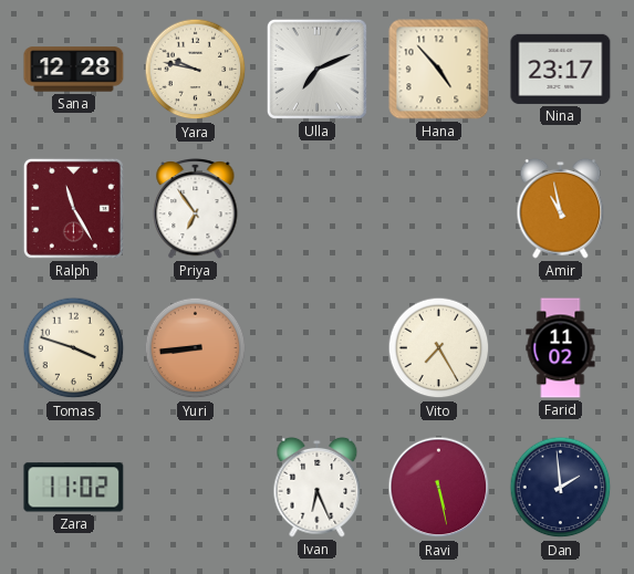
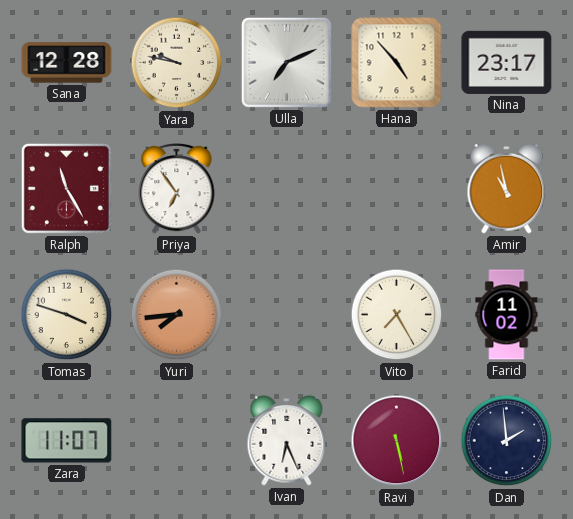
Yuri: 8:44 -> 7:44 (177, 315)
Zara: 11:02 -> 11:07 (67, 441)
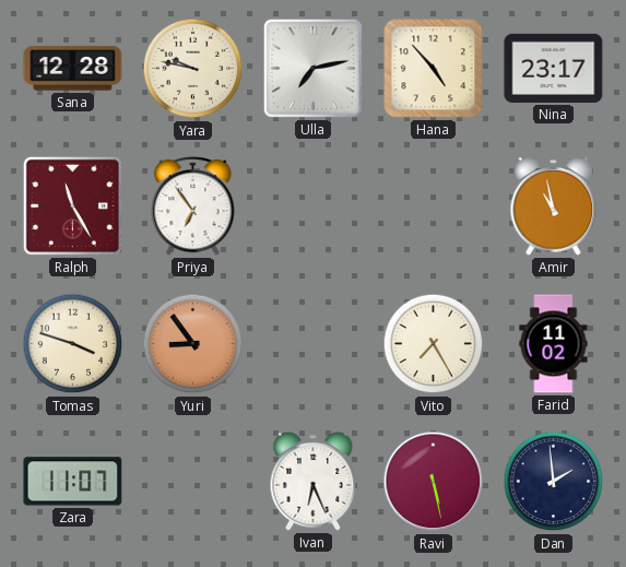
Ulla: 7:11 -> 7:13 (312, 68)
Yuri: 7:44 -> 8:54 (193, 344)
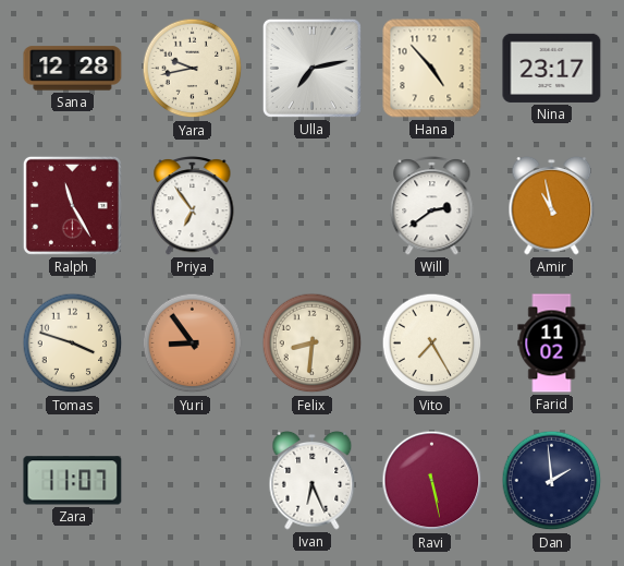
Yara: 9:47 -> 9:43 (193, 69)
Will: none -> 2:39 (432, 206)
Felix: none -> 8:31 (313, 344)
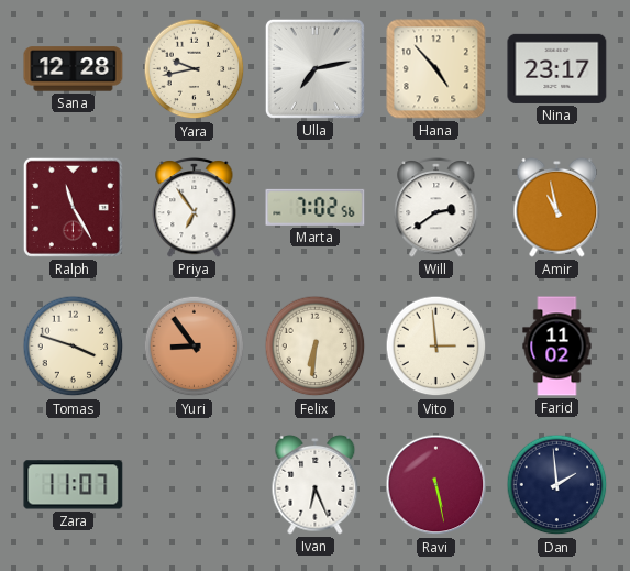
Marta: none -> 7:02 (316, 207)
Felix: 8:31 -> 6:31 (316, 347)
Vito: 7:25 -> 2:59 (436, 347)
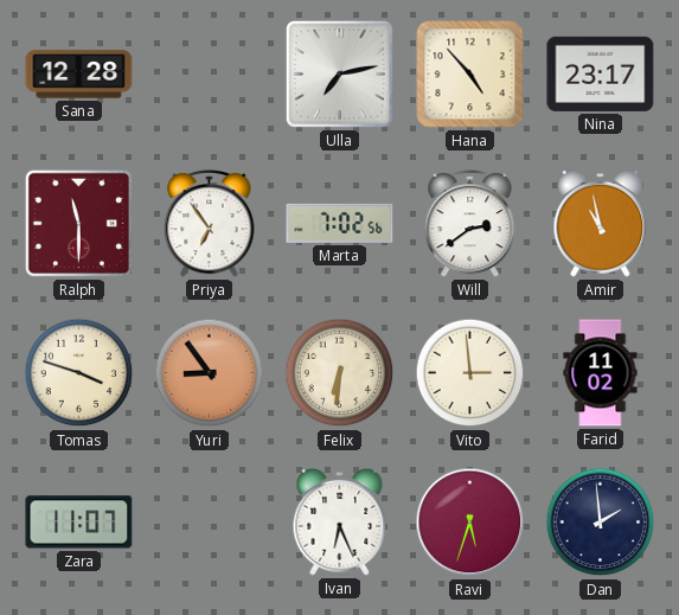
Yara: 9:43 -> none (195, 69)
Ralph: 11:25 -> 11:30 (78, 223)
Ravi: 5:28 -> 5:33 (470, 523)
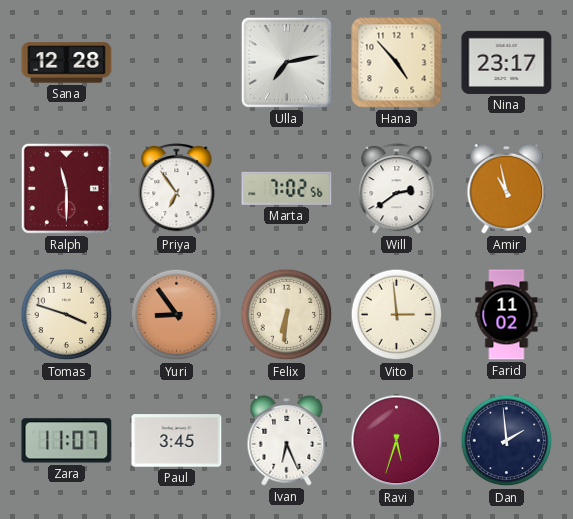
Paul: none -> 3:45 (177, 441)
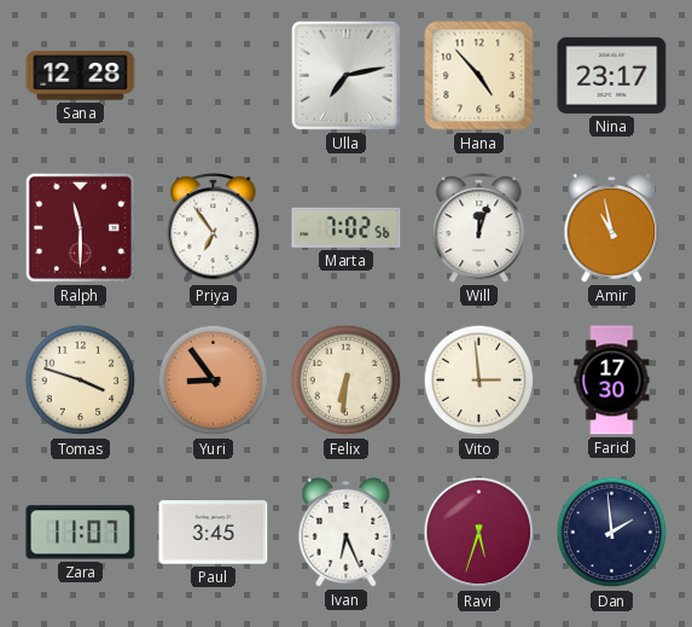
Will: 2:39 -> 12:03 (479, 228)
Farid: 11:02 -> 17:30 (612, 381)
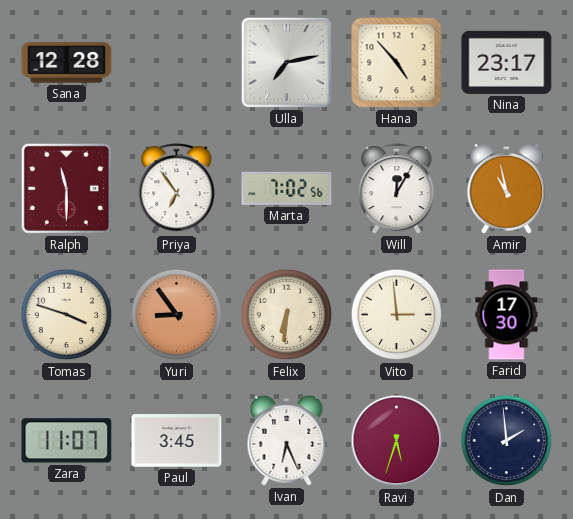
Will: 12:03 -> 12:05 (397, 189)
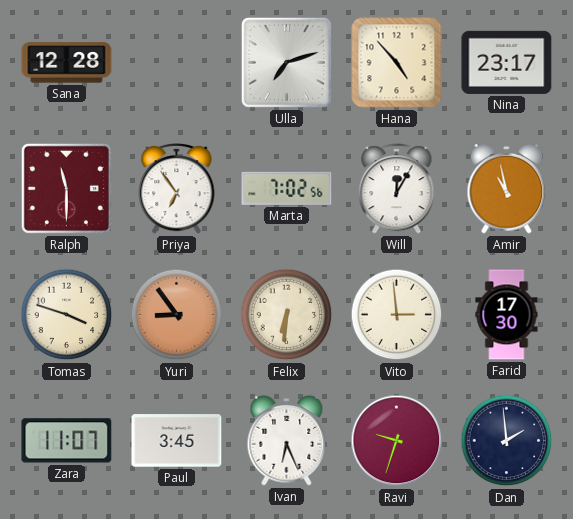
Ulla: 7:13 -> 7:12 (286, 62)
Ravi: 5:33 -> 9:33 (397, 441)
